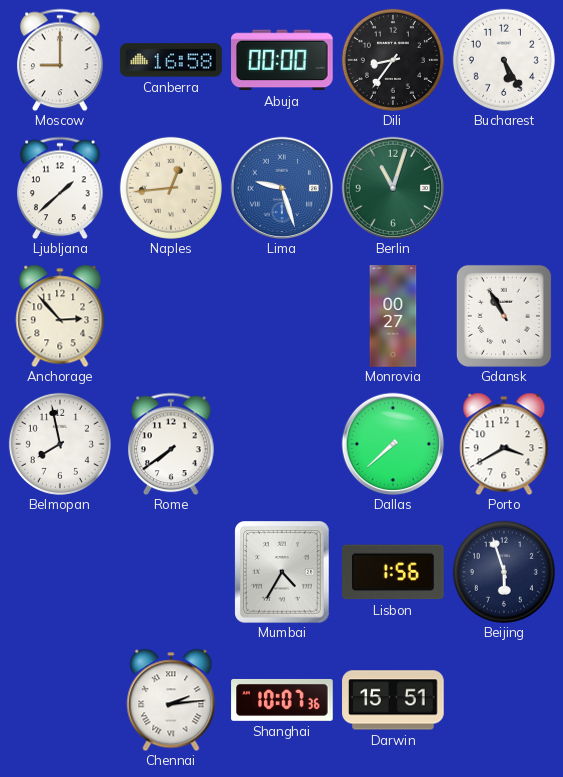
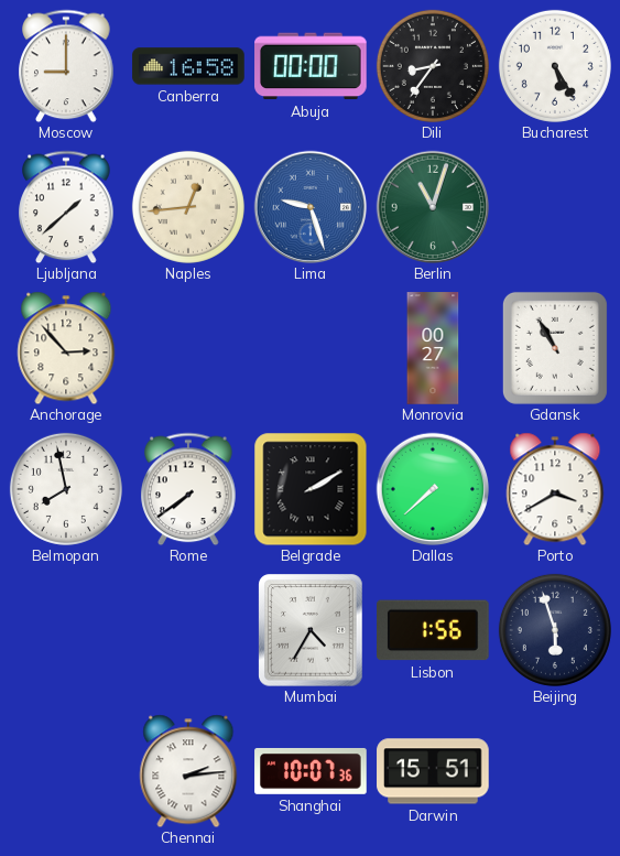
Belgrade: none -> 2:10 (311, 489)
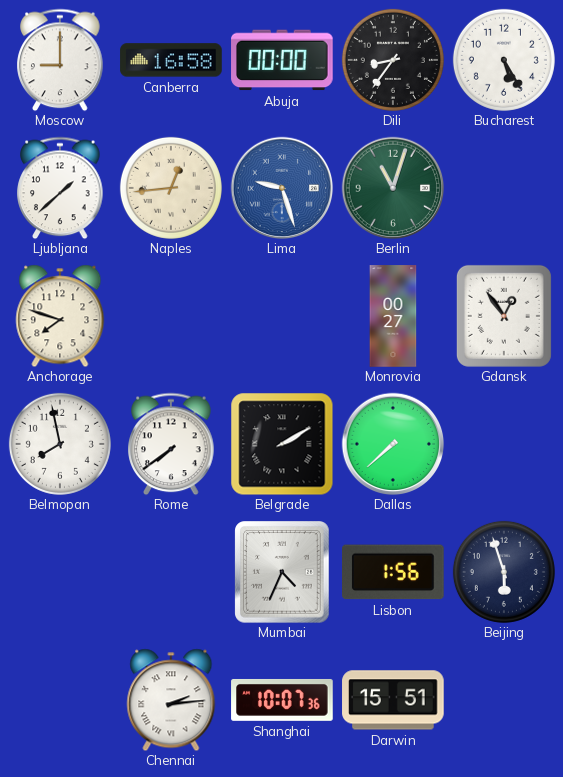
Anchorage: 2:53 -> 7:48 (60, 316)
Gdansk: 10:55 -> 12:54 (504, 316)
Porto: 3:40 -> none (555, 489)
Mumbai: 4:35 -> 4:34 (282, 572)
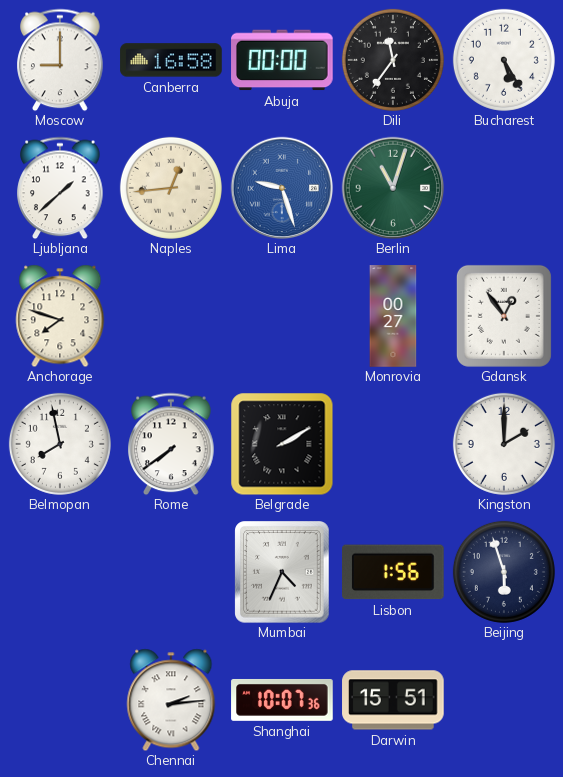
Dili: 8:36 -> 11:36 (393, 60)
Dallas: 7:38 -> none (393, 444)
Kingston: none -> 2:00 (504, 444)
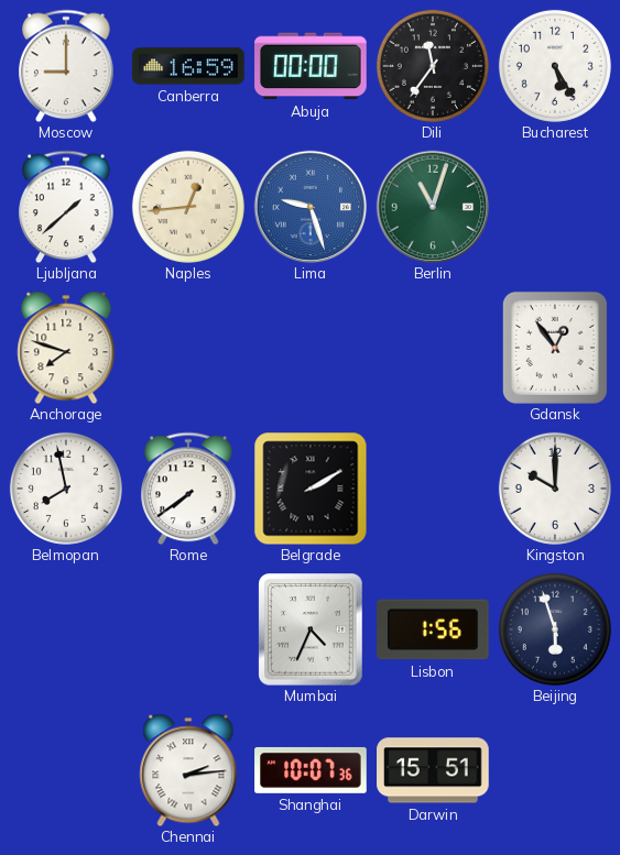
Canberra: 16:58 -> 16:59 (188, 66)
Monrovia: 00:27 -> none (393, 316)
Kingston: 2:00 -> 10:00 (555, 489)
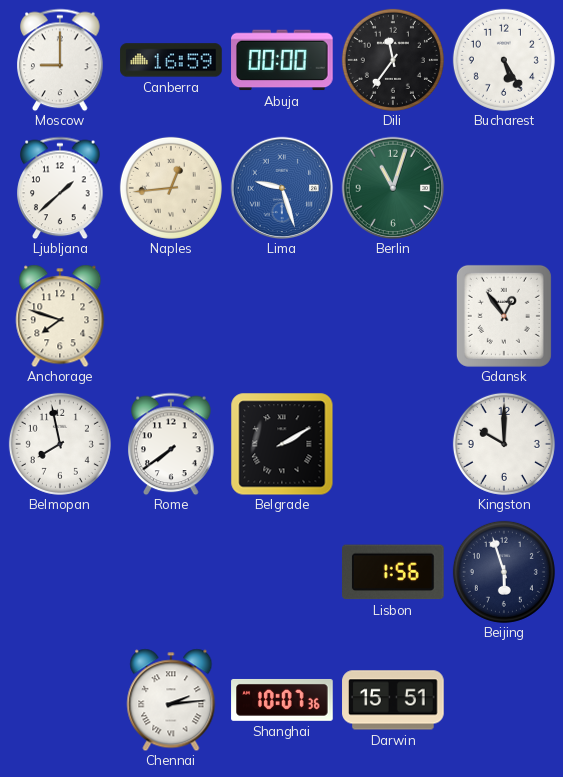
Mumbai: 4:34 -> none (311, 629)
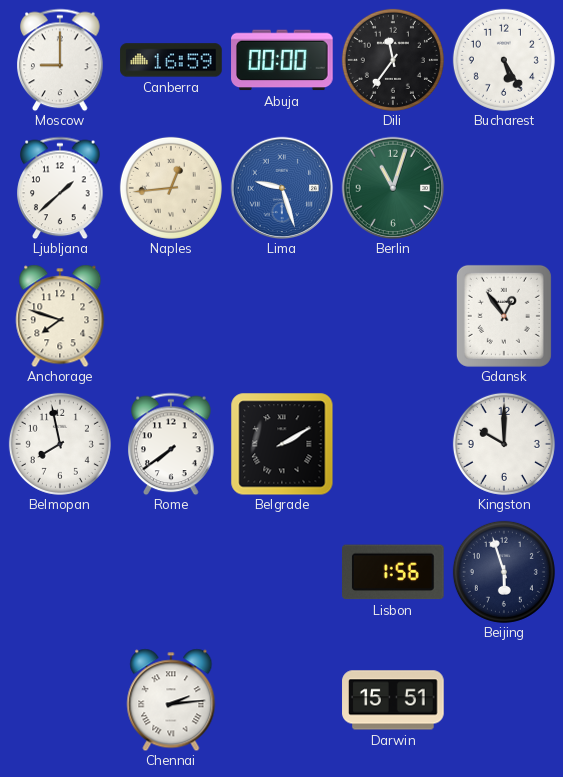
Shanghai: 10:07 -> none (282, 700)
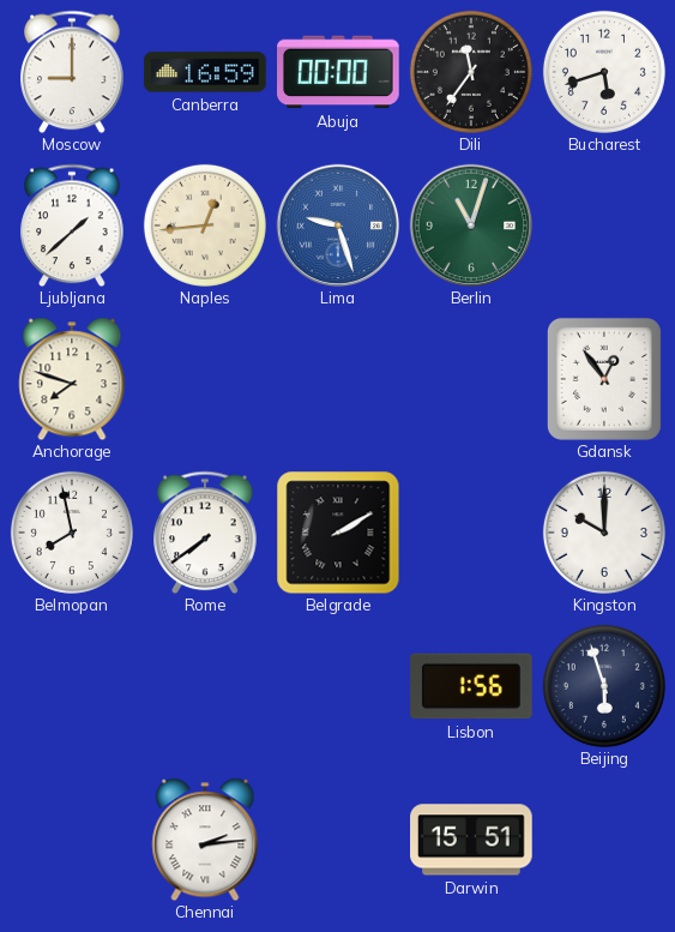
Bucharest: 5:25 -> 5:42 (604, 72)
